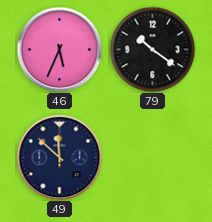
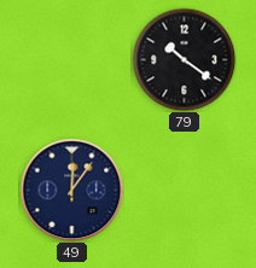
46: 5:34 -> none (59, 49)
49: 11:52 -> 12:06 (71, 190)
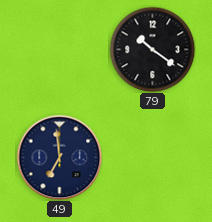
49: 12:06 -> 6:59 (59, 157)
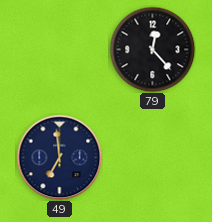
79: 10:21 -> 12:23 (152, 49)
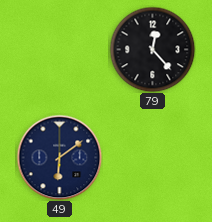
49: 6:59 -> 6:09 (59, 157)
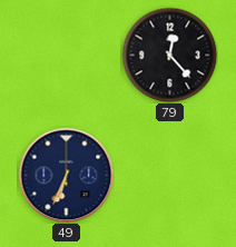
49: 6:09 -> 6:34 (66, 175)
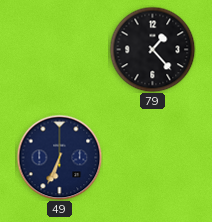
79: 12:23 -> 1:23 (152, 49)
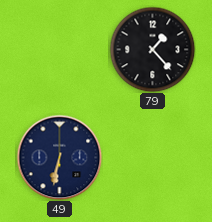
49: 6:34 -> 6:32 (59, 157)
